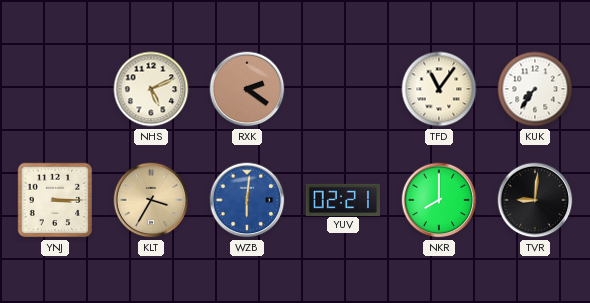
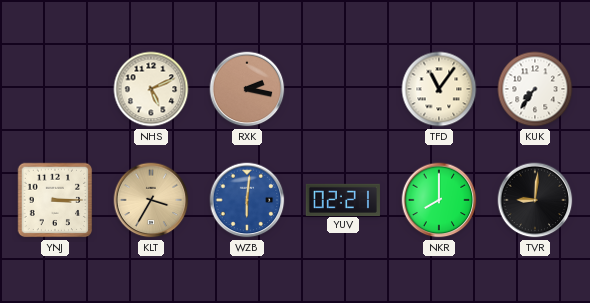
RXK: 2:21 -> 2:17 (247, 89)
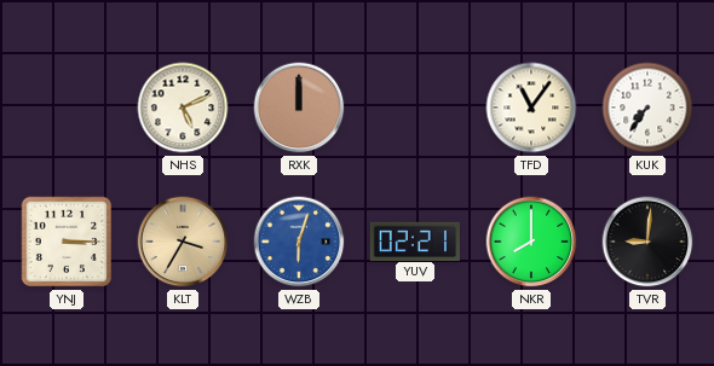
RXK: 2:17 -> 12:00 (299, 108)
WZB: 6:01 -> 6:03 (299, 242)
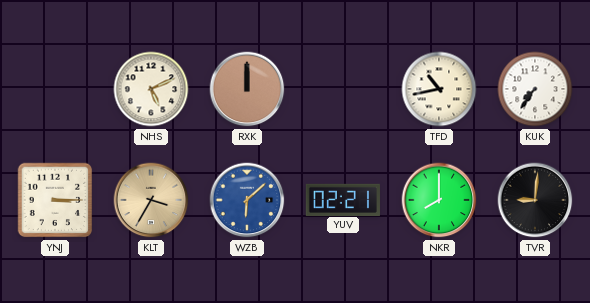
TFD: 11:06 -> 10:43 (439, 89)
WZB: 6:03 -> 6:08 (247, 200)
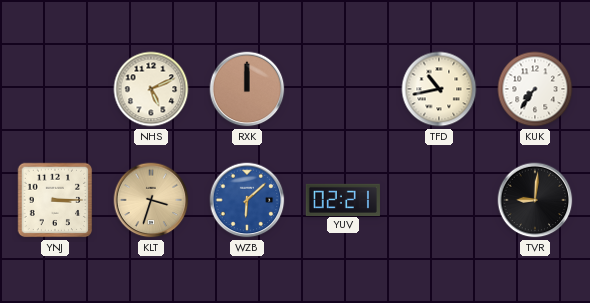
KLT: 3:35 -> 3:33 (151, 200)
NKR: 8:00 -> none (439, 200)
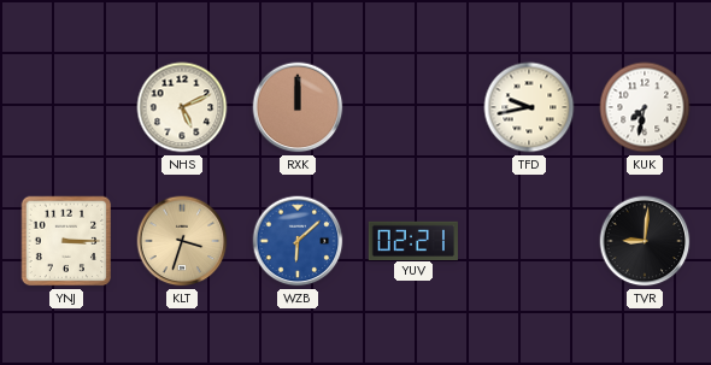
TFD: 10:43 -> 9:43 (529, 107)
KUK: 7:36 -> 7:32 (645, 107)
